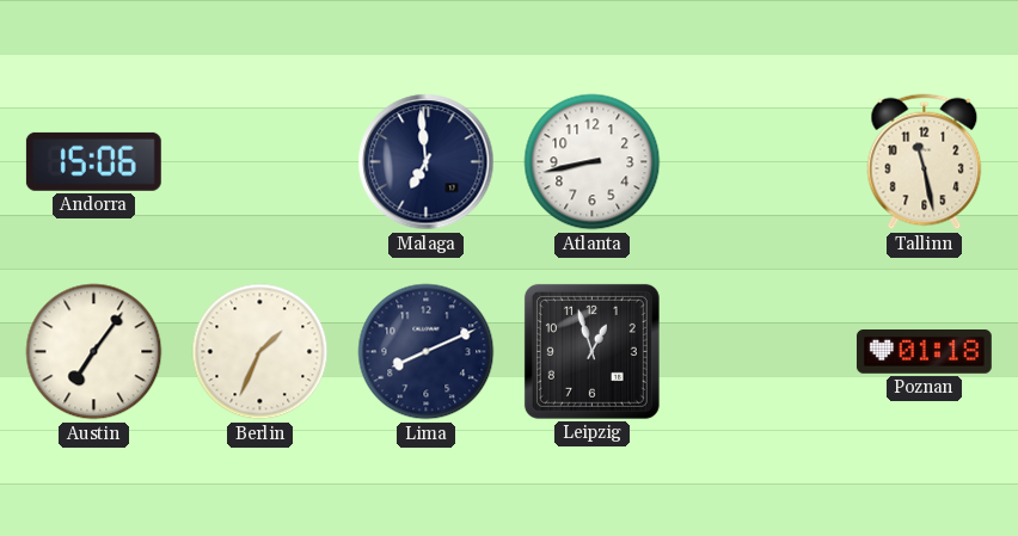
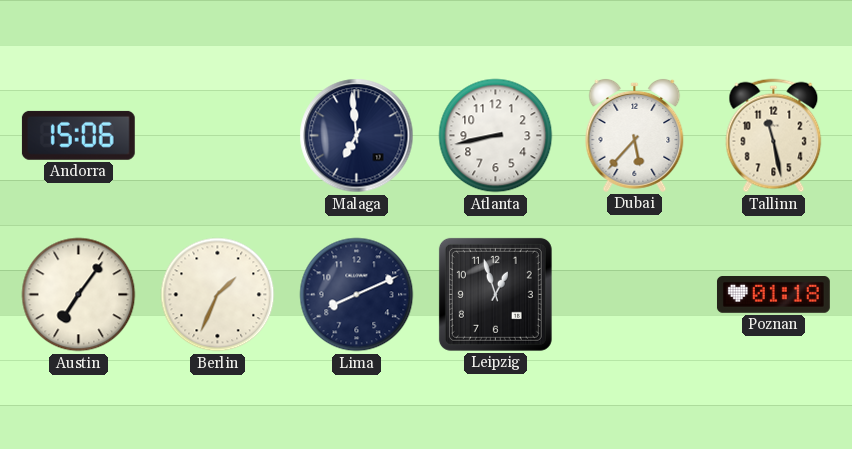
Dubai: none -> 5:37 (635, 135)
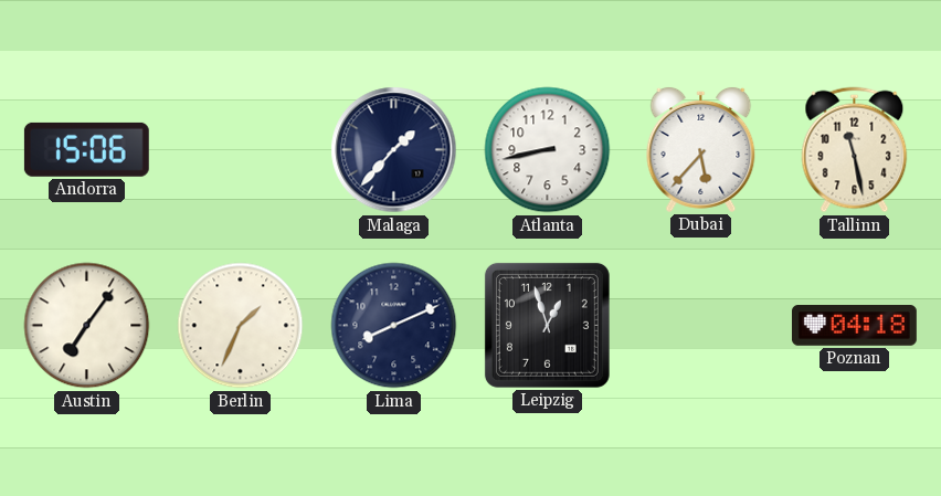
Malaga: 6:59 -> 1:37 (394, 150)
Poznan: 01:18 -> 04:18 (854, 326)
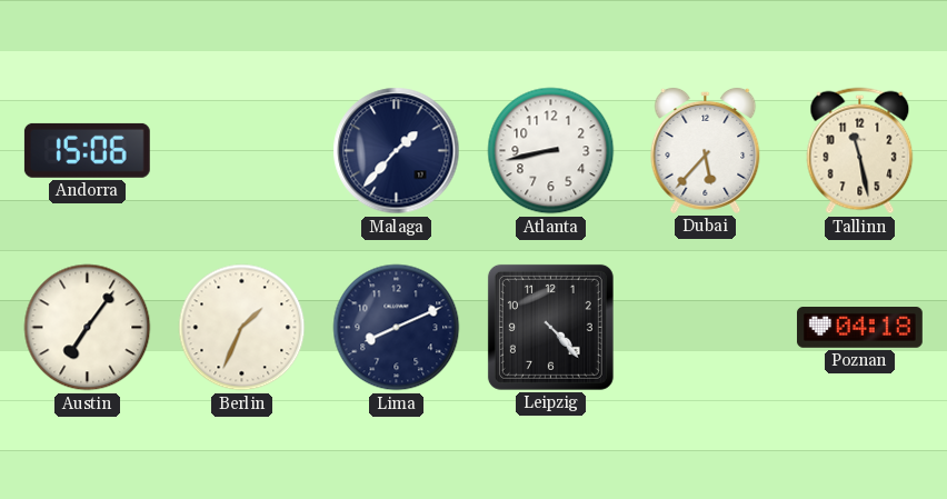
Leipzig: 12:57 -> 4:23 (550, 327)
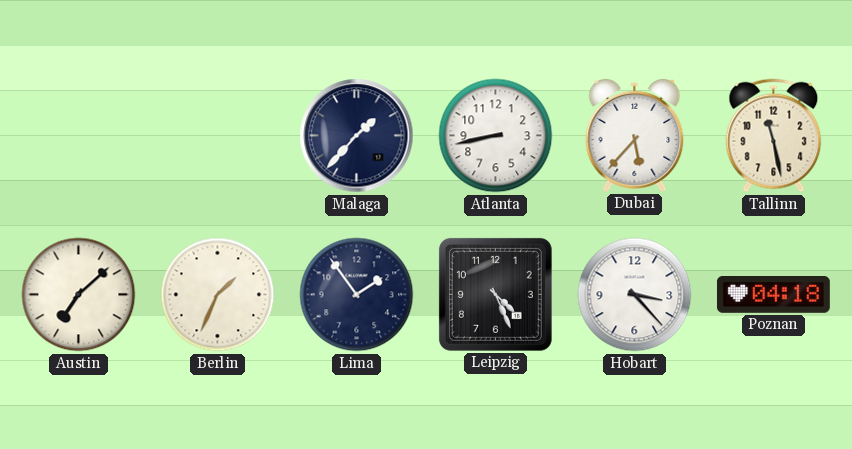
Andorra: 15:06 -> none (87, 150)
Austin: 7:06 -> 7:08 (79, 295)
Lima: 8:11 -> 1:54 (357, 295)
Leipzig: 4:23 -> 4:26 (495, 294)
Hobart: none -> 3:23 (635, 295)
